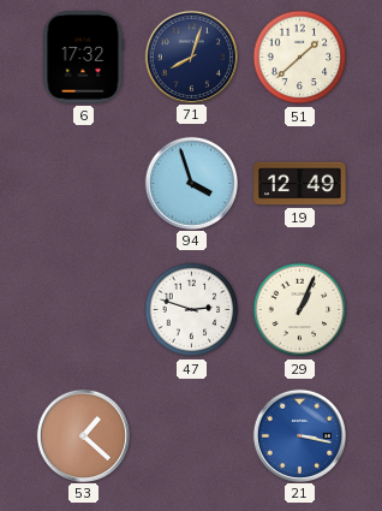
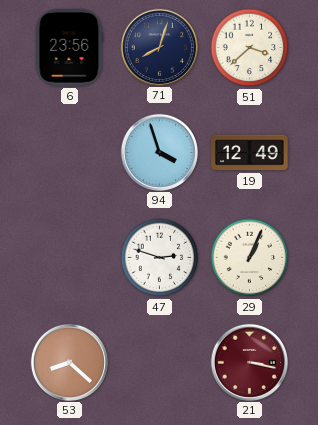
6: 17:32 -> 23:56 (70, 48)
51: 1:38 -> 3:38 (250, 48)
53: 1:22 -> 8:22 (69, 362)
21 dial: blue -> burgundy (249, 362)
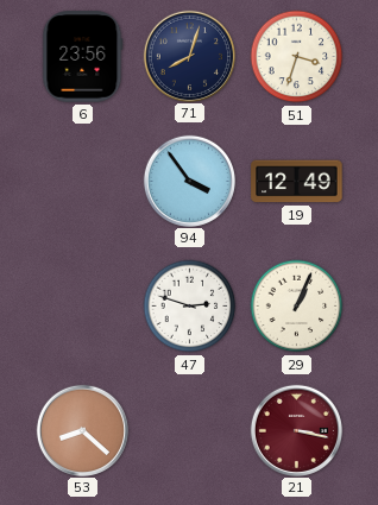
51: 3:38 -> 3:33 (297, 57)
94: 3:57 -> 3:54 (189, 181)
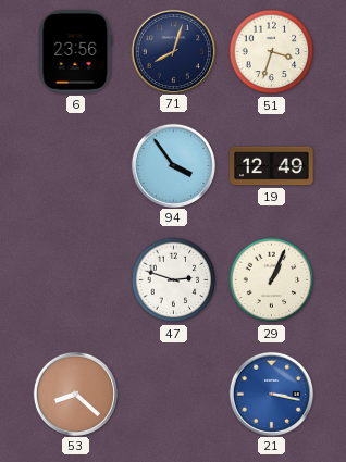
21 dial: burgundy -> blue (271, 394)
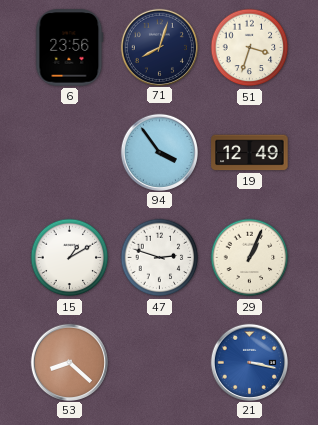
15: none -> 1:10 (70, 258)
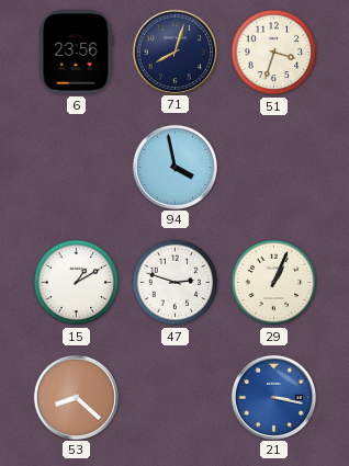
94: 3:54 -> 3:58 (174, 167)
19: 12:49 -> none (250, 153)
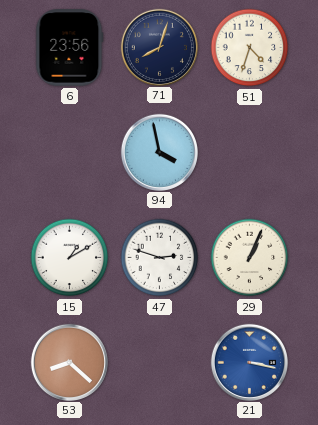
51: 3:33 -> 4:33 (250, 48)
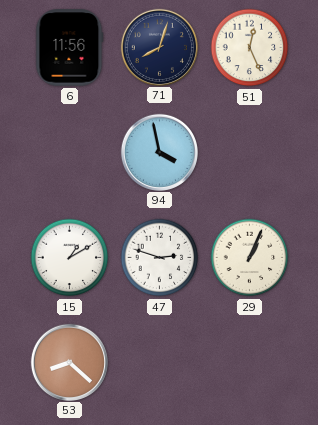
6: 23:56 -> 11:56 (70, 48)
51: 4:33 -> 12:26 (250, 48)
21: 3:17 -> none (249, 362)
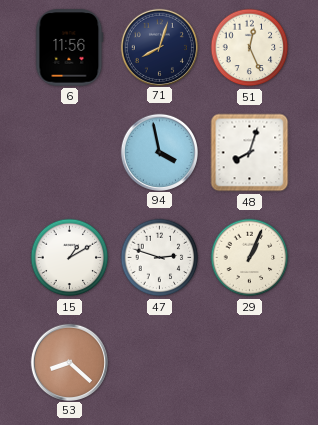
48: none -> 8:03 (250, 153)
